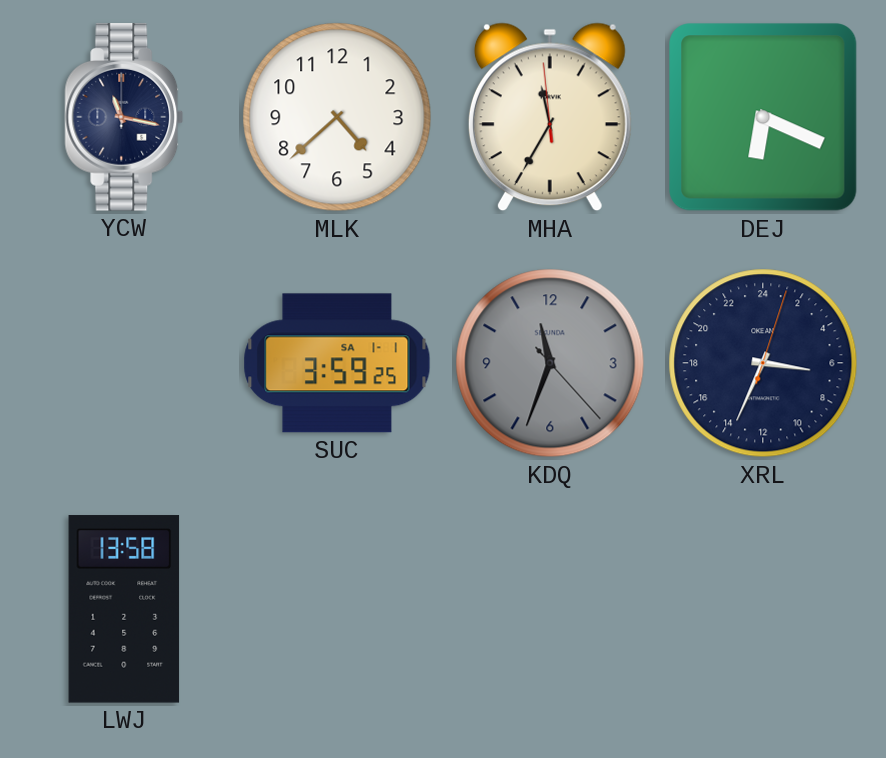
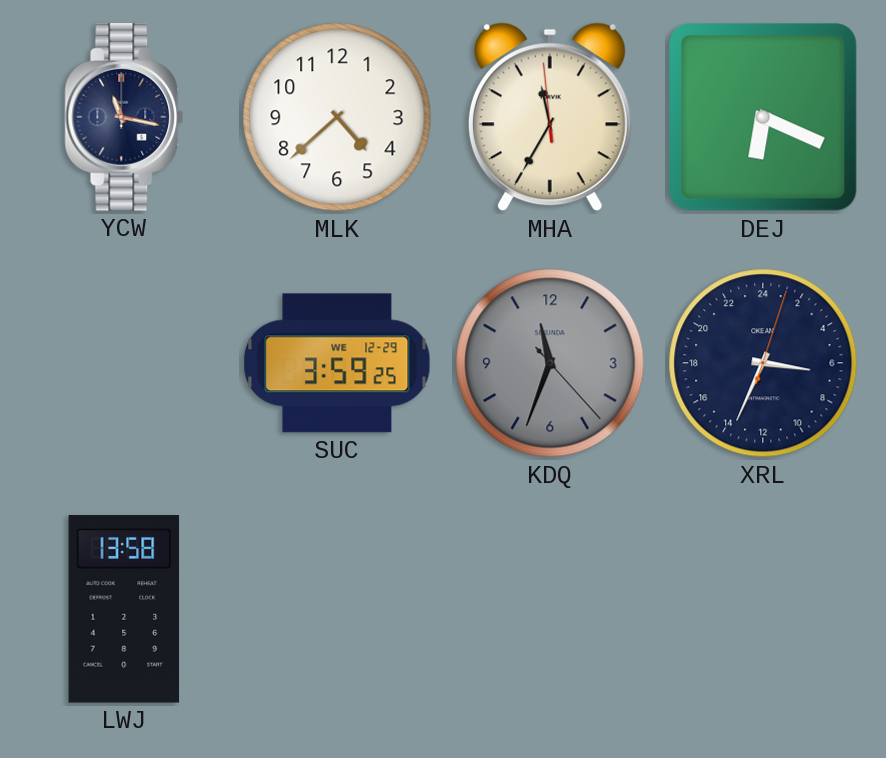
SUC date: SA 1-1 -> WE 12-29 (337, 363)
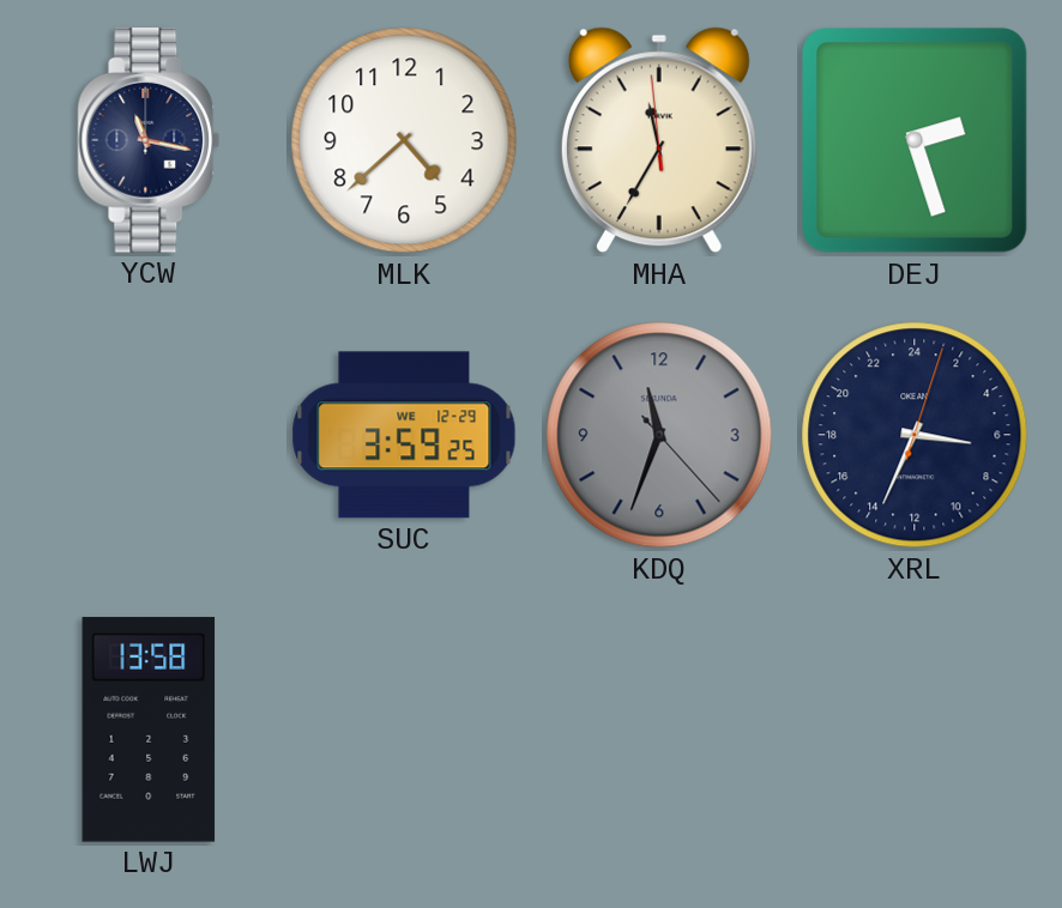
DEJ: 6:19 -> 2:27 (915, 140)
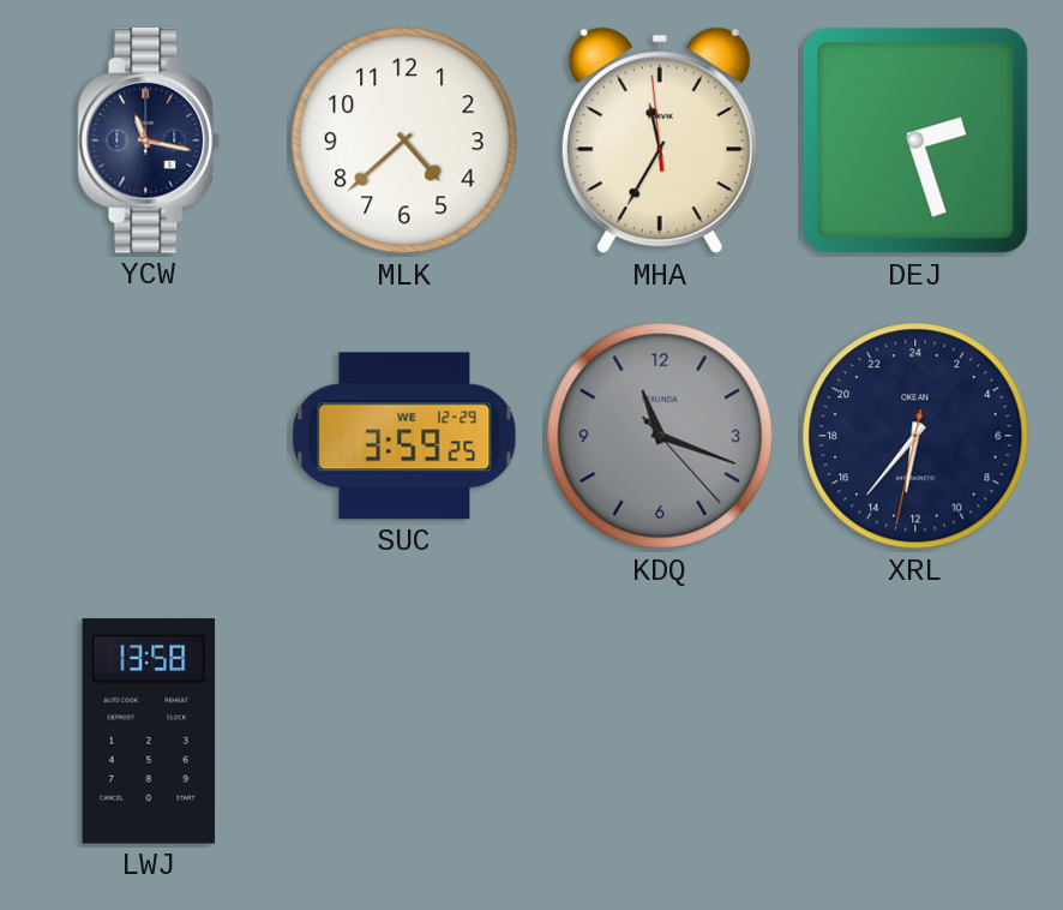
KDQ: 11:33 -> 11:18 (660, 436)
XRL: 6:34 -> 12:36 (915, 436)
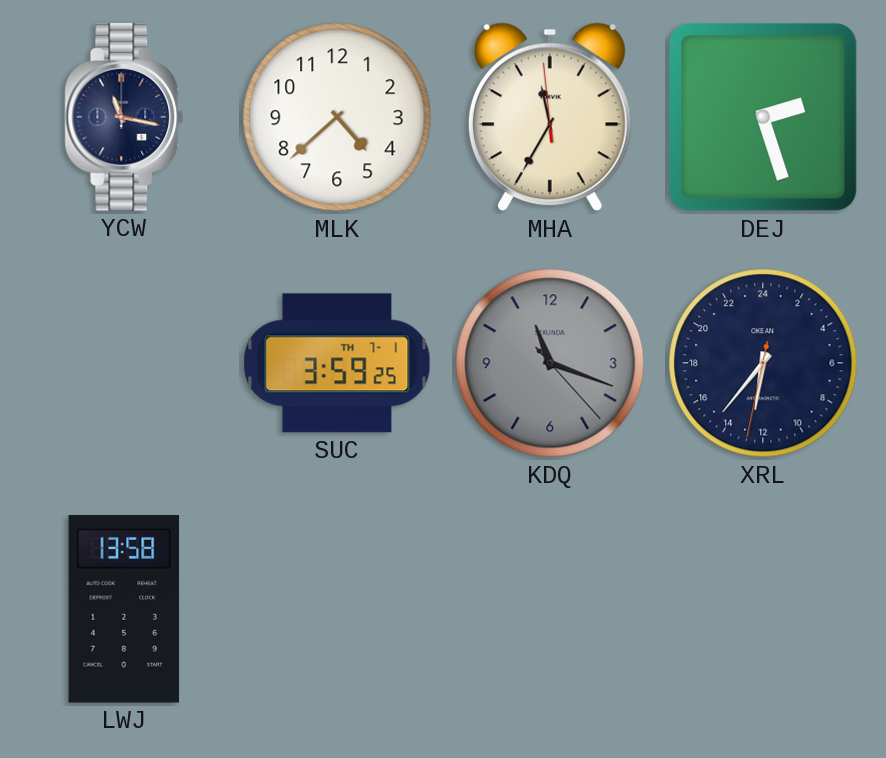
SUC date: WE 12-29 -> TH 7-1 (337, 363)
